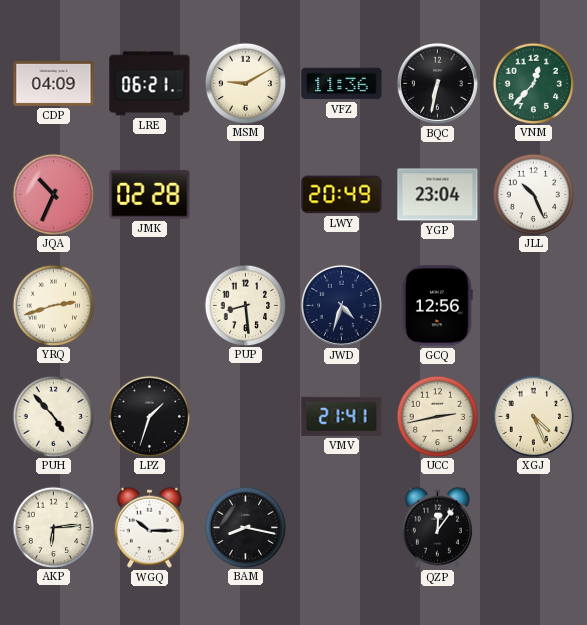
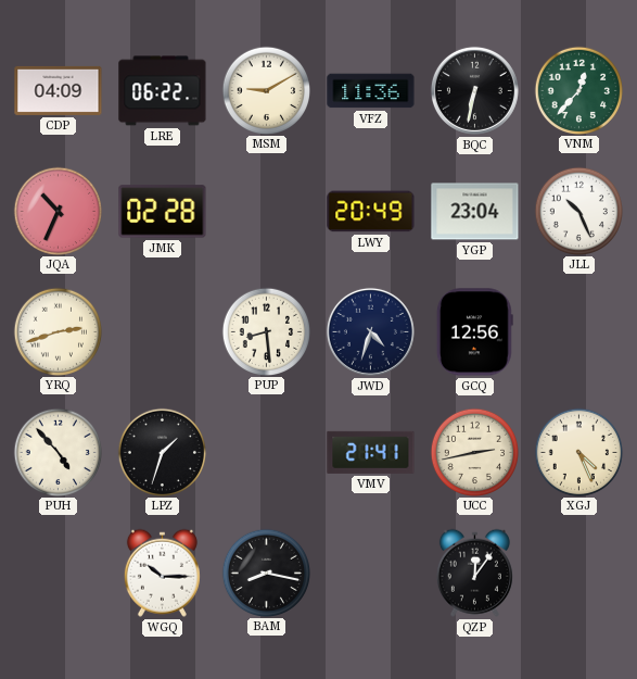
LRE: 06:21 -> 06:22 (163, 91)
AKP: 6:14 -> none (53, 527)
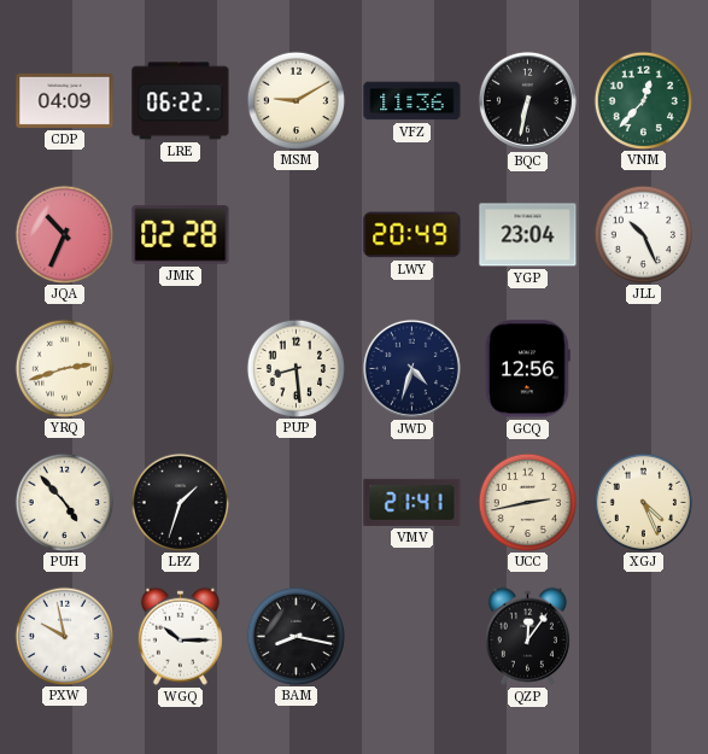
PXW: none -> 9:58 (64, 636)
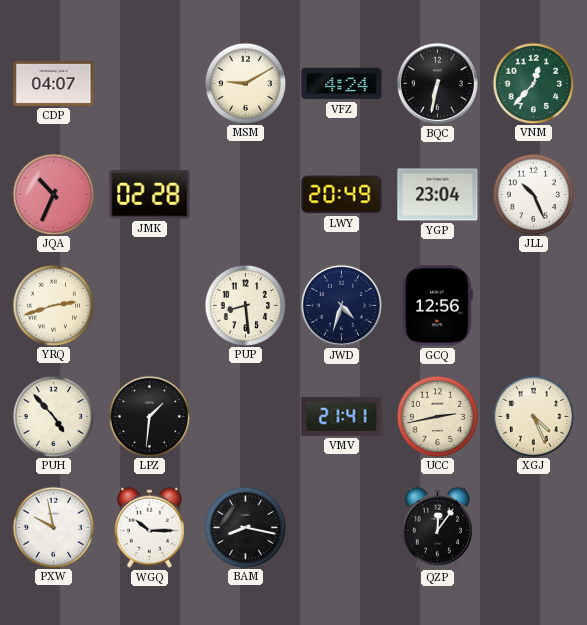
CDP: 04:09 -> 04:07 (54, 83)
LRE: 06:22 -> none (181, 101)
VFZ: 11:36 -> 4:24 (342, 84)
LPZ: 1:33 -> 1:31 (149, 416)
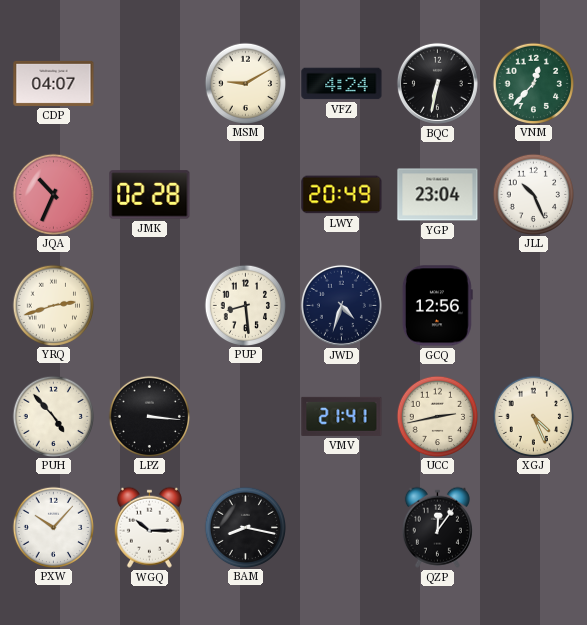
LPZ: 1:31 -> 3:16 (149, 416)
PXW: 9:58 -> 10:07 (53, 527)
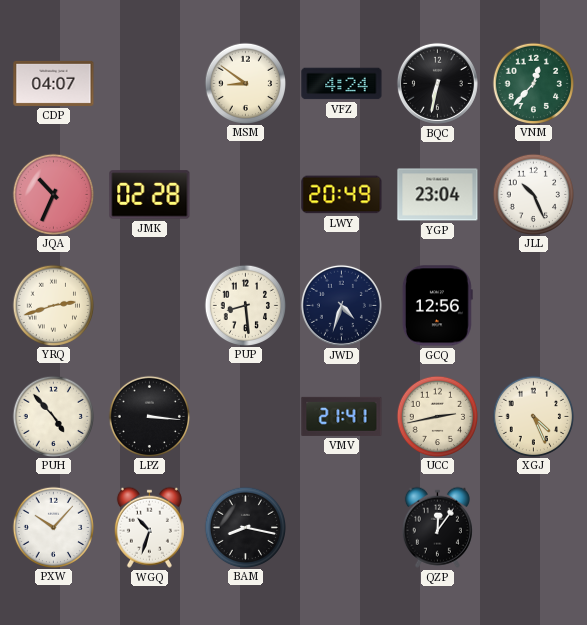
MSM: 9:10 -> 8:51 (245, 83)
WGQ: 10:15 -> 10:33 (149, 527)
